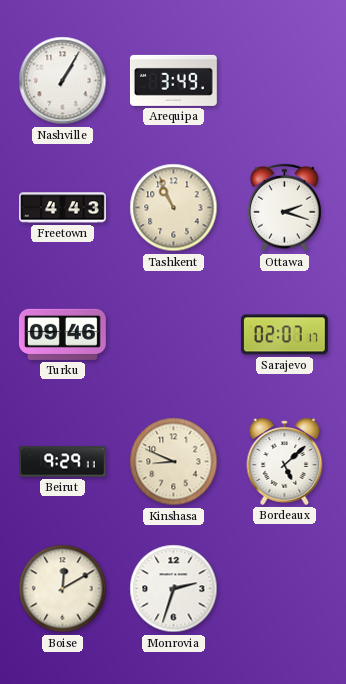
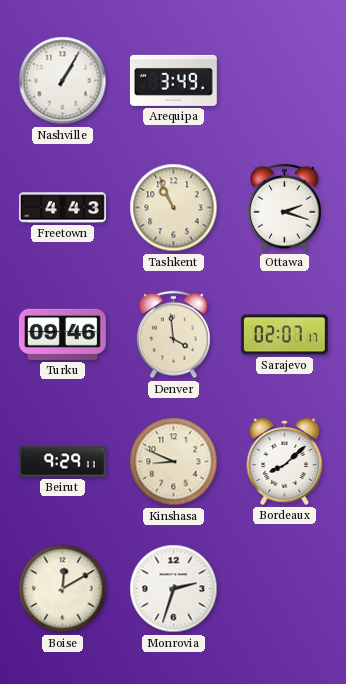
Denver: none -> 3:59 (174, 335)
Bordeaux: 5:08 -> 8:08 (285, 461)
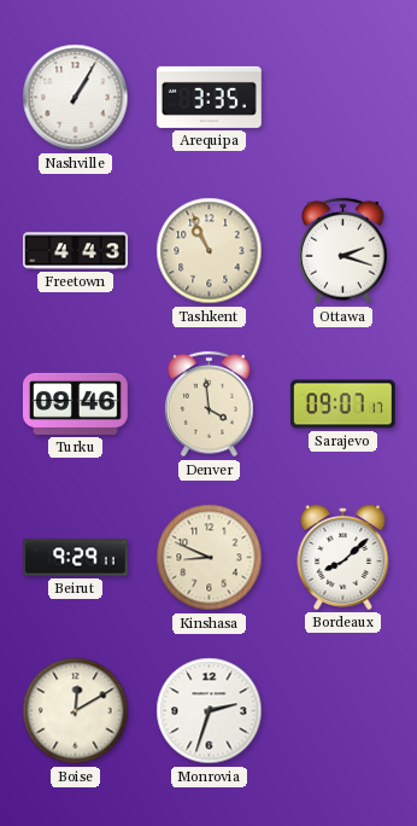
Arequipa: 3:49 -> 3:35 (208, 97)
Sarajevo: 02:07 -> 09:07 (342, 405)
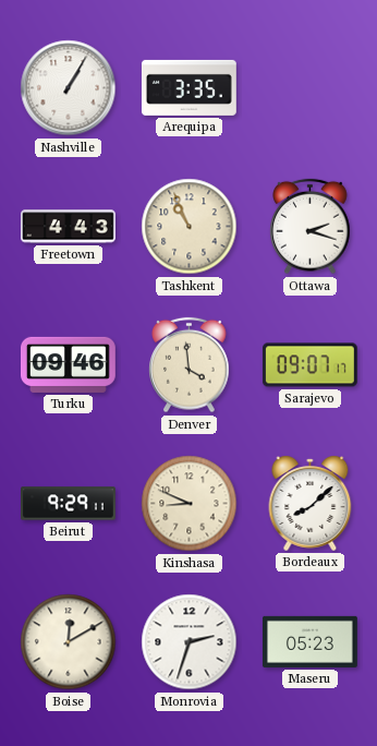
Maseru: none -> 05:23 (311, 641)
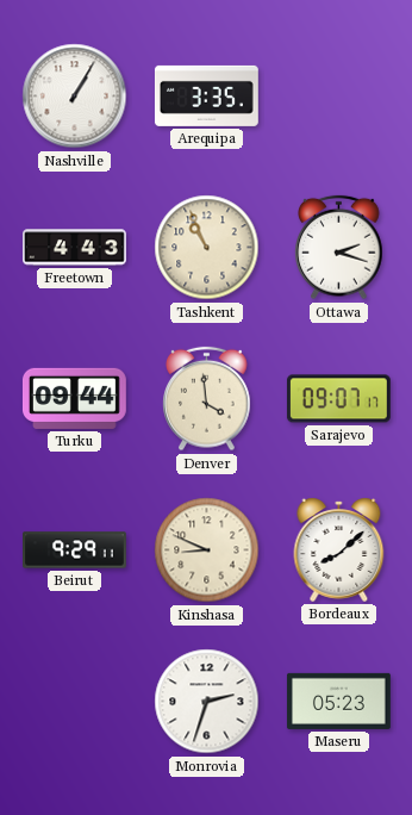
Turku: 09:46 -> 09:44 (74, 398)
Boise: 12:10 -> none (69, 642)
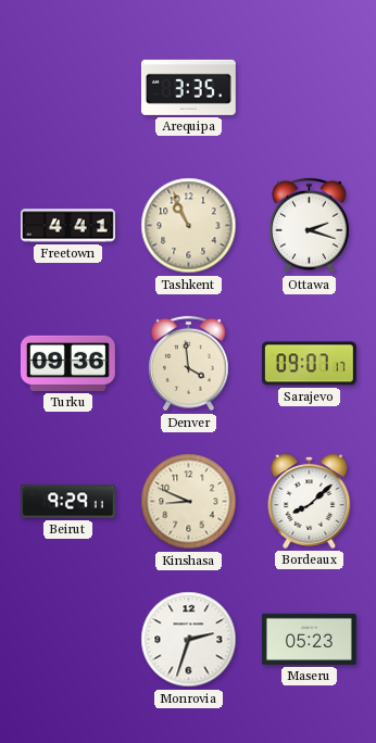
Nashville: 1:05 -> none (75, 97)
Freetown: 4:43 -> 4:41 (68, 226)
Turku: 09:44 -> 09:36 (67, 363)
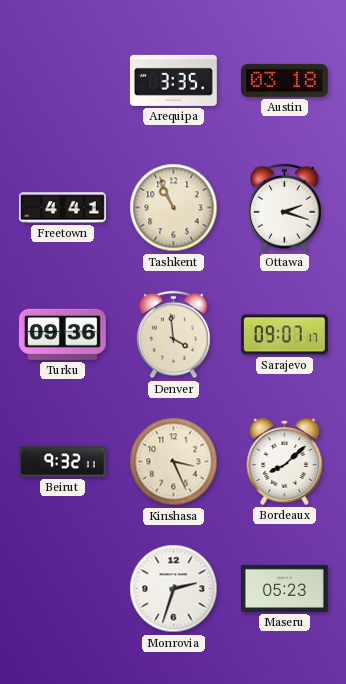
Austin: none -> 03:18 (284, 80)
Beirut: 9:29 -> 9:32 (63, 462)
Kinshasa: 8:49 -> 3:26 (174, 462)
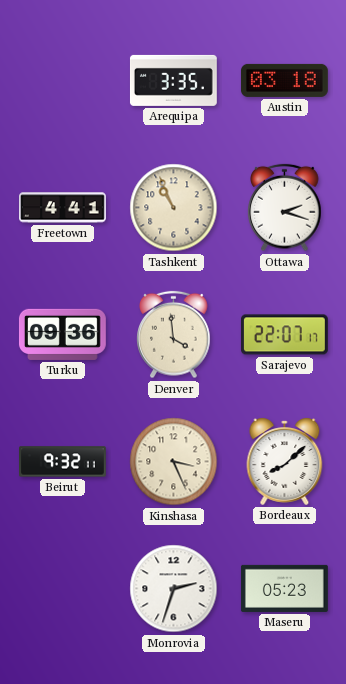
Sarajevo: 09:07 -> 22:07 (284, 335)
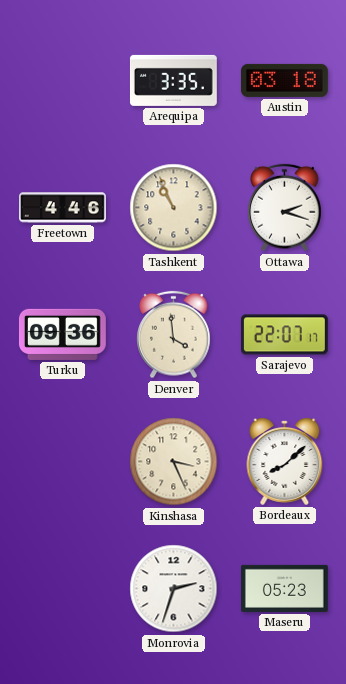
Freetown: 4:41 -> 4:46 (63, 208)
Beirut: 9:32 -> none (63, 462)
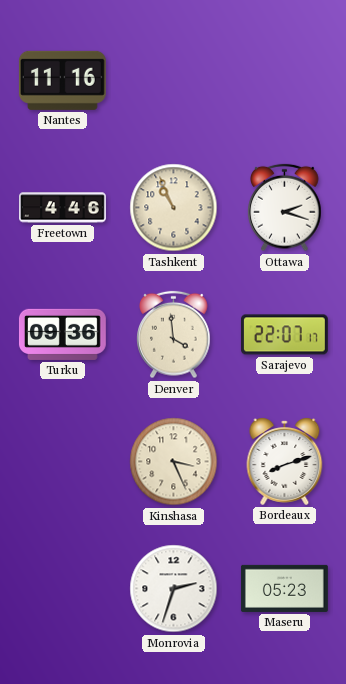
Nantes: none -> 11:16 (62, 80)
Arequipa: 3:35 -> none (173, 80)
Austin: 03:18 -> none (284, 80)
Bordeaux: 8:08 -> 8:12 (285, 461)
